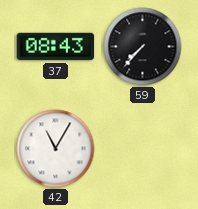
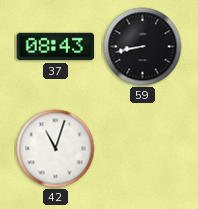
59: 7:37 -> 8:43 (143, 47)
42: 11:05 -> 11:03 (56, 149)
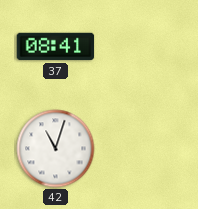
37: 08:43 -> 08:41 (56, 47)
59: 8:43 -> none (143, 47)
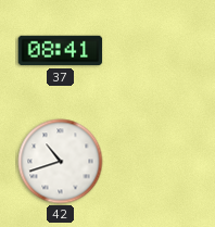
42: 11:03 -> 10:42 (61, 162)
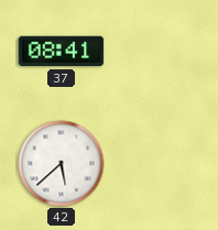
42: 10:42 -> 5:38 (62, 164)
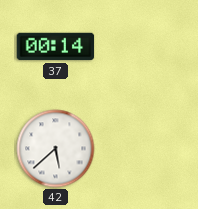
37: 08:41 -> 00:14 (56, 47)
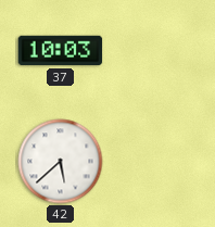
37: 00:14 -> 10:03 (61, 51)
